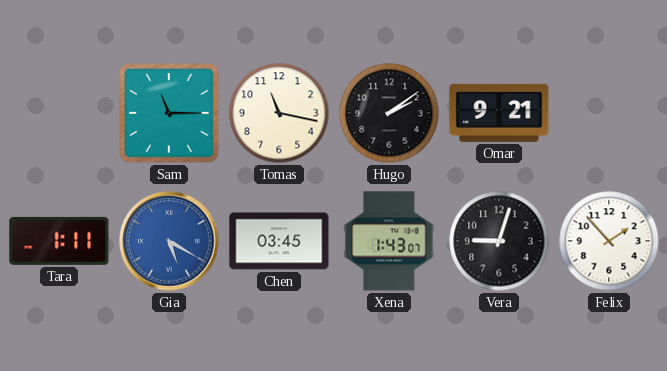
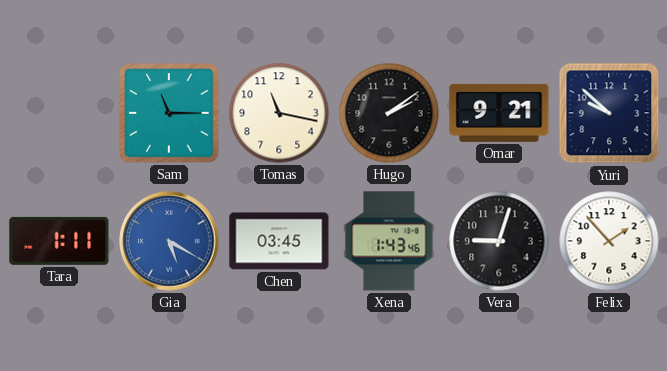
Yuri: none -> 9:52 (609, 113)
Xena: 1:43:07 -> 1:43:46 (389, 241)
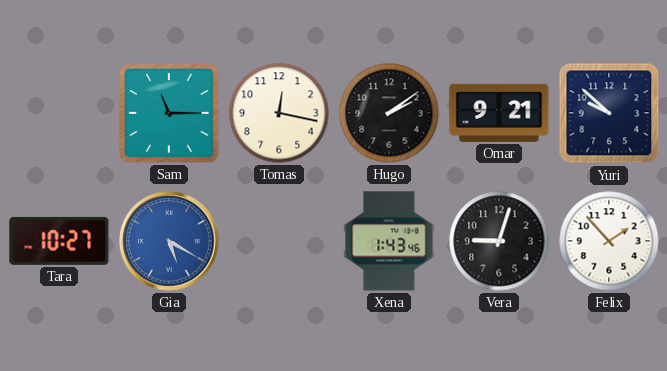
Tomas: 11:17 -> 12:17 (279, 113)
Tara: 1:11 -> 10:27 (59, 241)
Chen: 03:45 -> none (279, 241)
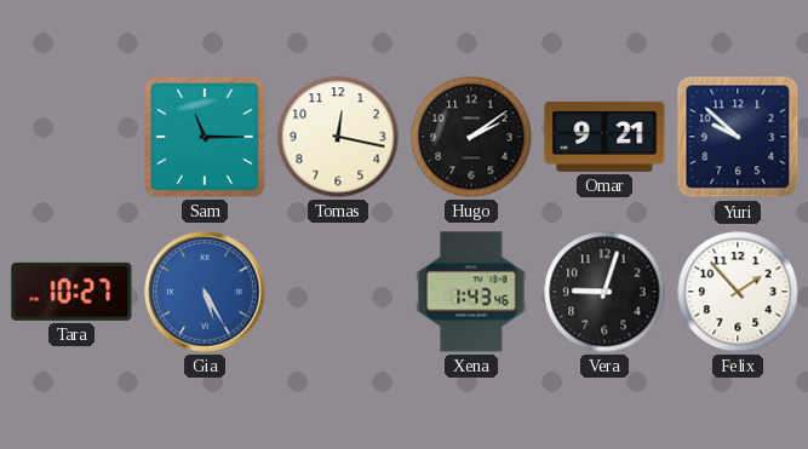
Gia: 5:20 -> 5:25 (205, 292)
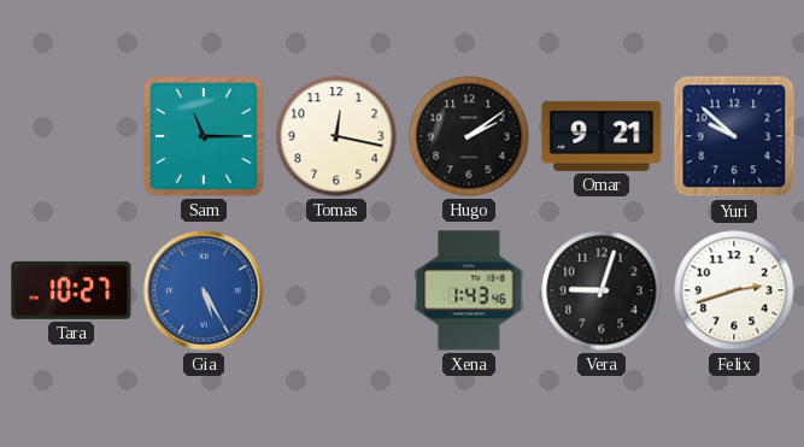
Felix: 1:53 -> 2:42 (734, 290)
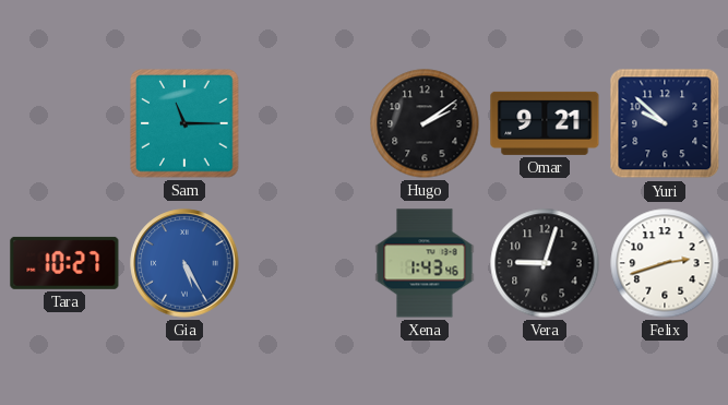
Tomas: 12:17 -> none (336, 136)
